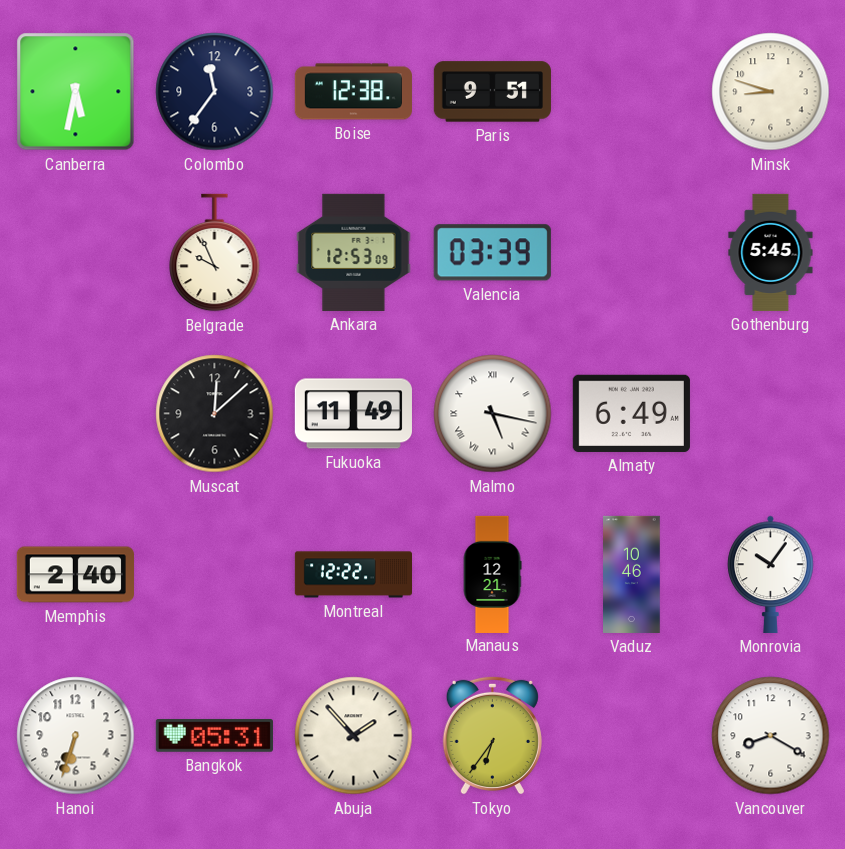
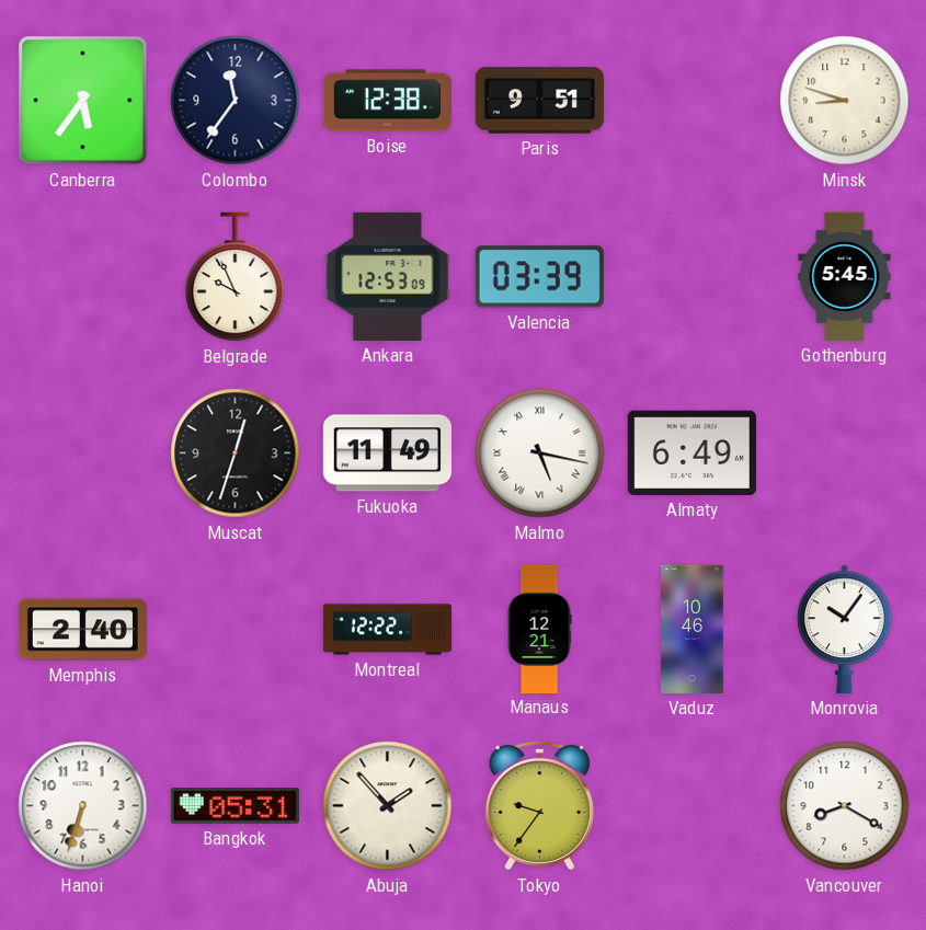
Canberra: 5:32 -> 5:36 (83, 101)
Muscat: 12:08 -> 12:33 (236, 453)
Tokyo: 6:36 -> 9:36 (539, 805)
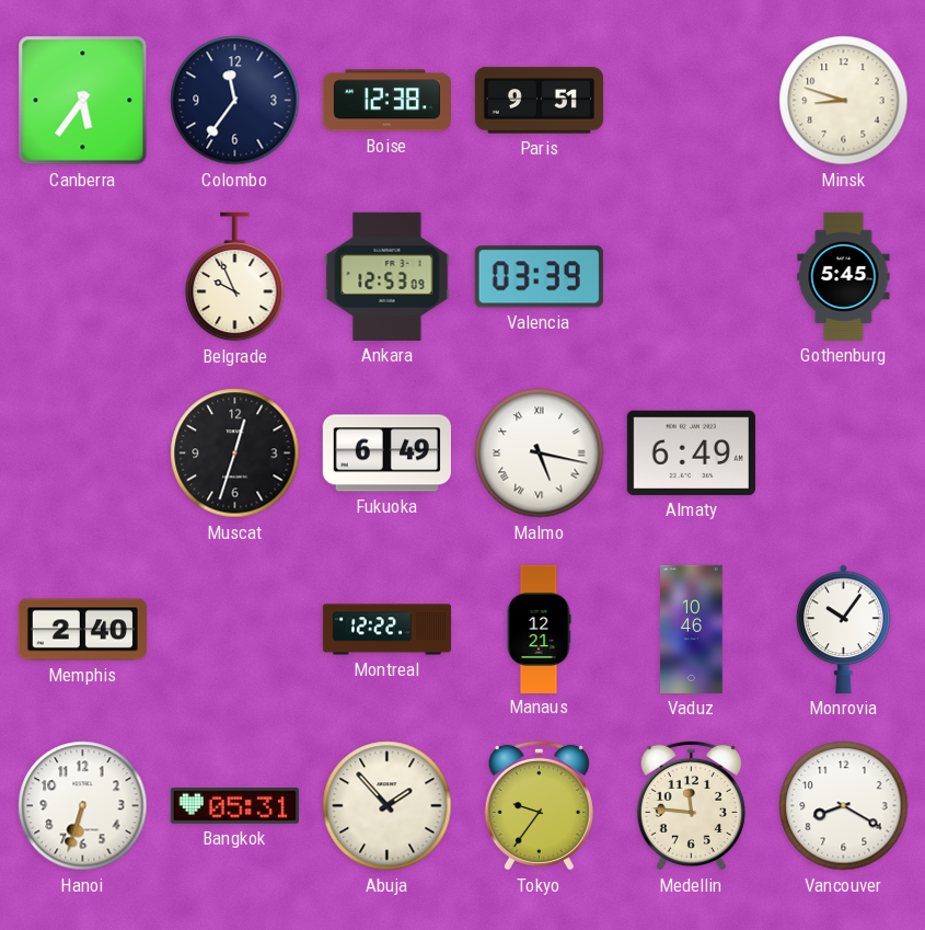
Fukuoka: 11:49 -> 6:49 (386, 453)
Medellin: none -> 11:46 (691, 805)
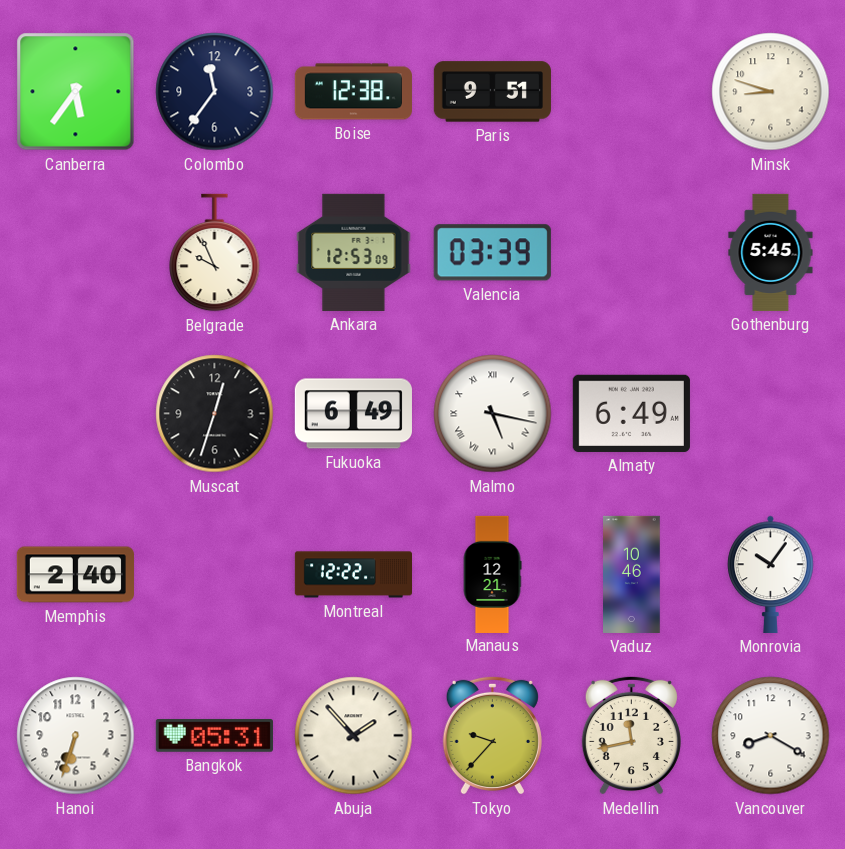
Tokyo: 9:36 -> 9:37 (492, 735)
Medellin: 11:46 -> 11:43 (631, 735)
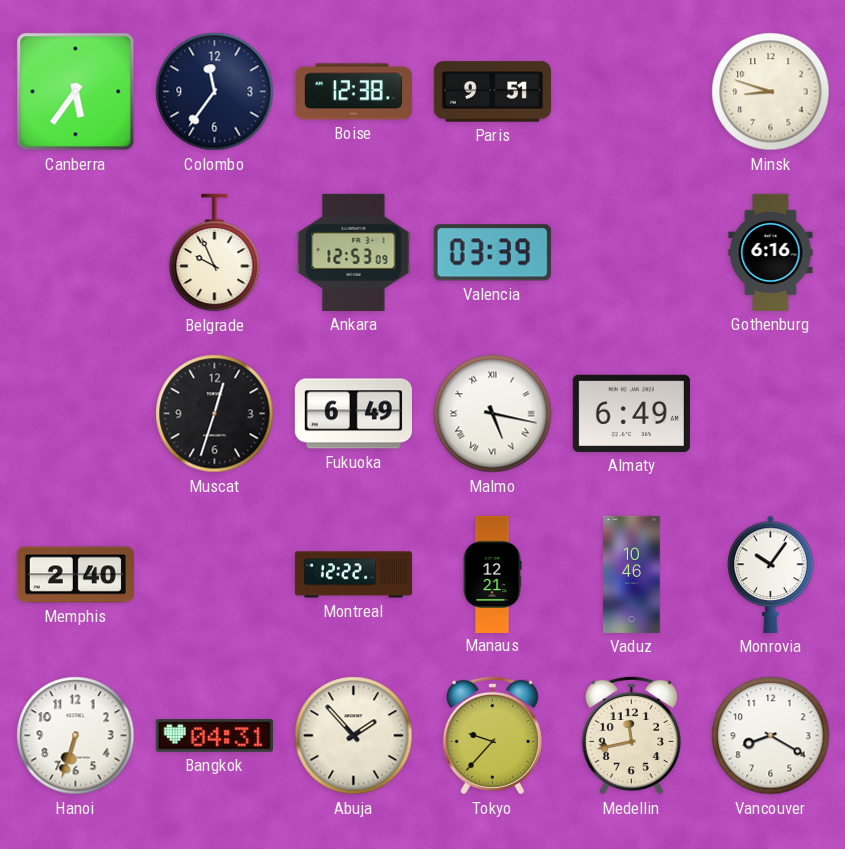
Gothenburg: 5:45 -> 6:16 (771, 252)
Bangkok: 05:31 -> 04:31 (214, 736)
